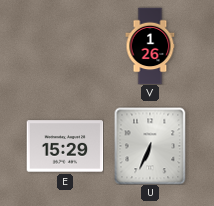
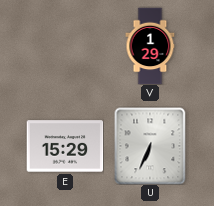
V: 1:26 -> 1:29 (150, 46)
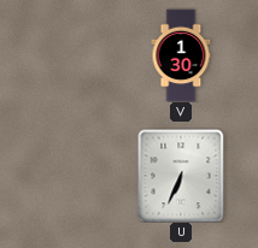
V: 1:29 -> 1:30 (181, 55)
E: 15:29 -> none (65, 146)
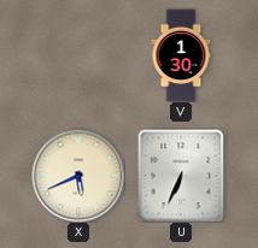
X: none -> 5:41 (78, 176)
